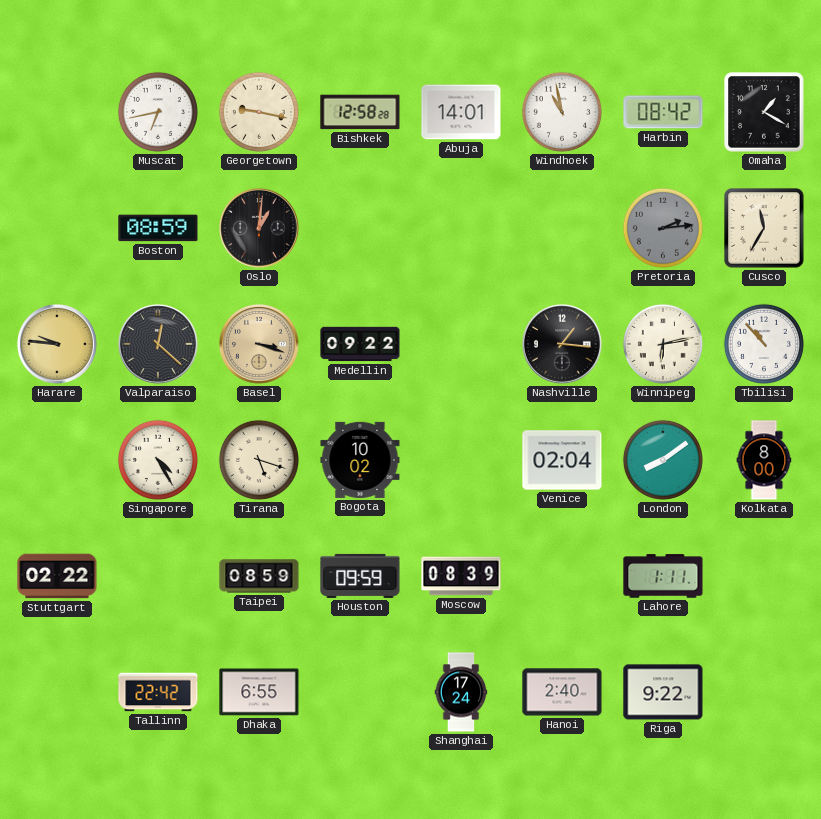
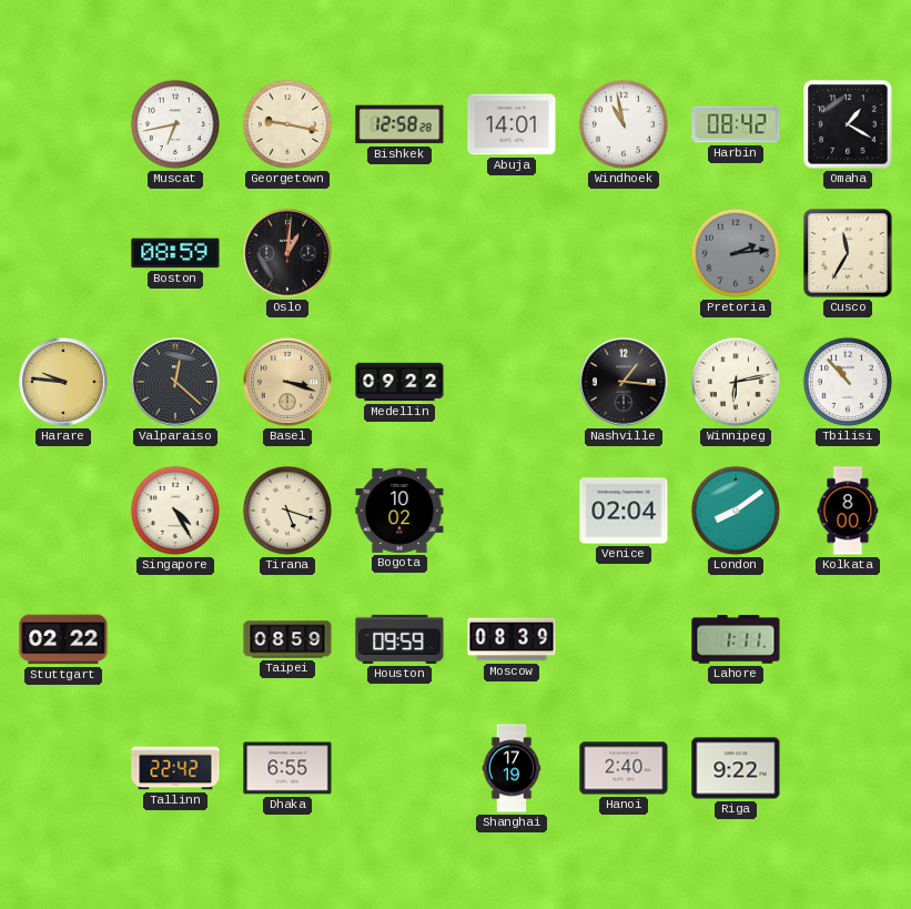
Shanghai: 17:24 -> 17:19 (512, 768)
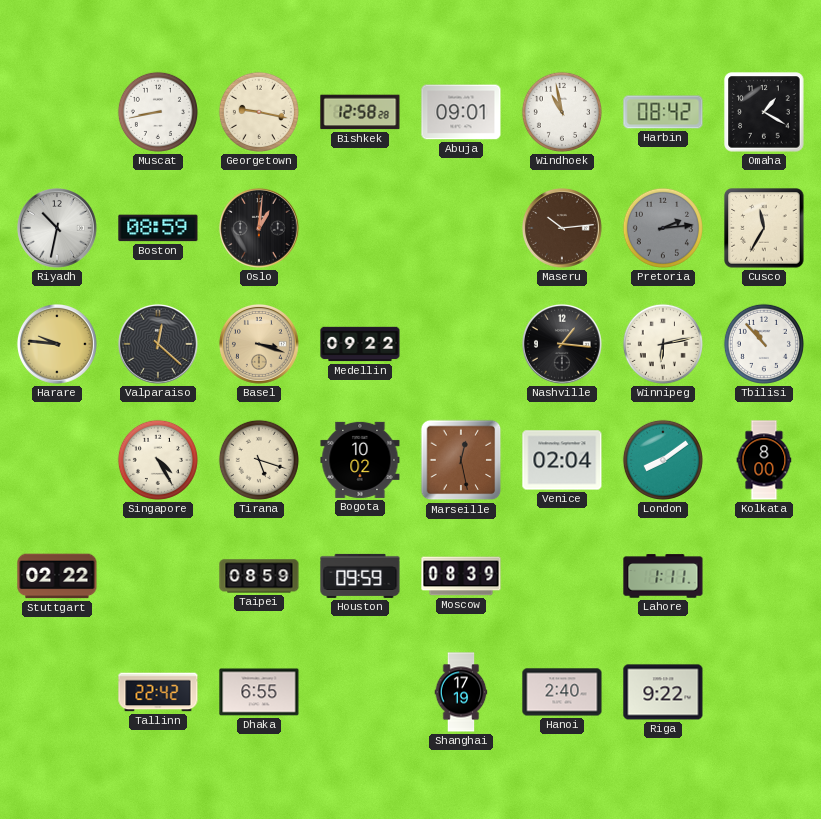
Muscat: 6:43 -> 8:43 (158, 112)
Abuja: 14:01 -> 09:01 (461, 112)
Riyadh: none -> 10:32 (57, 228)
Maseru: none -> 10:14 (562, 228)
Marseille: none -> 12:28 (461, 460)
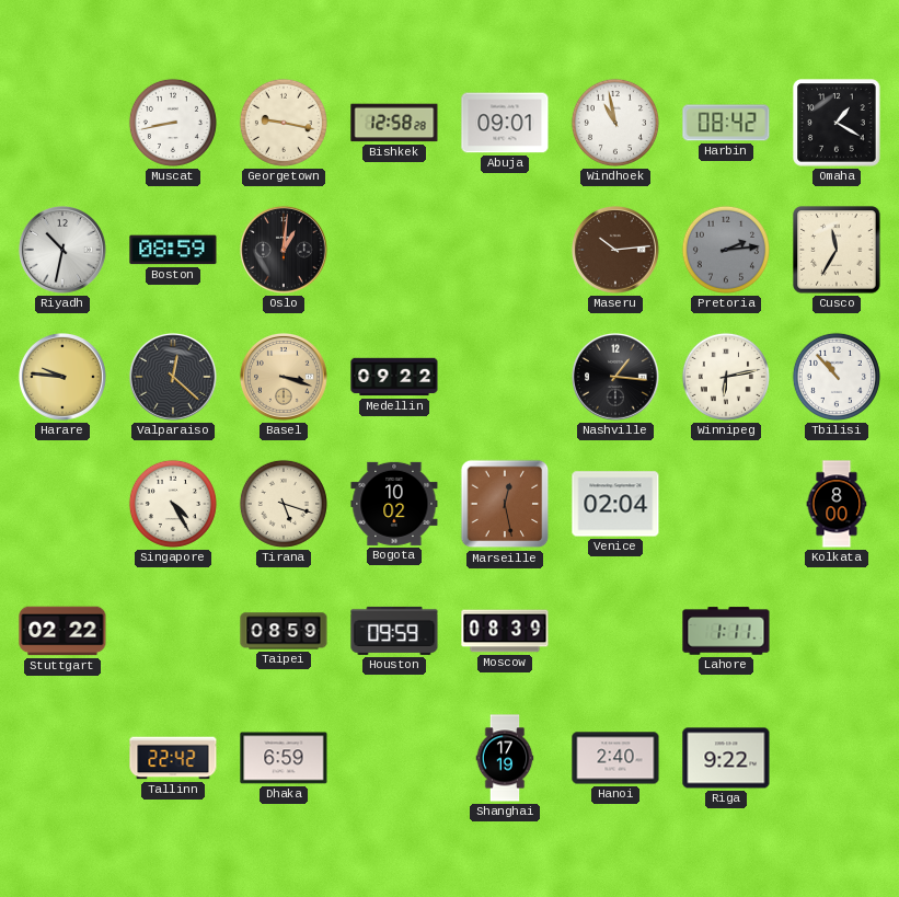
London: 8:09 -> none (663, 460)
Dhaka: 6:55 -> 6:59 (284, 758)
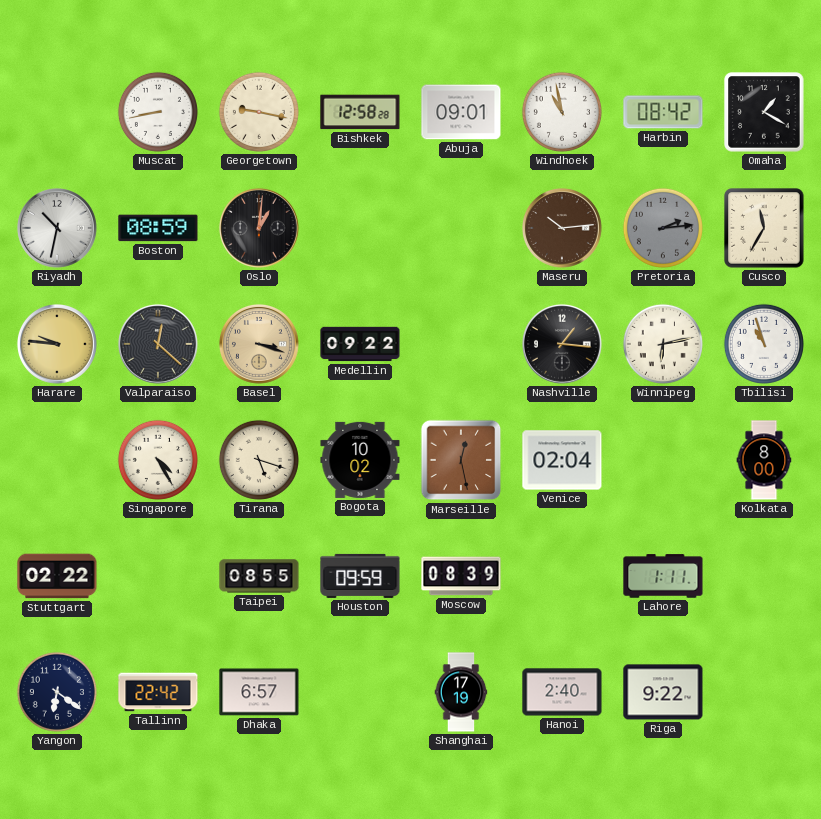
Tbilisi: 10:53 -> 10:57 (764, 344)
Taipei: 08:59 -> 08:55 (259, 576)
Yangon: none -> 6:21 (57, 692)
Dhaka: 6:59 -> 6:57 (259, 692)
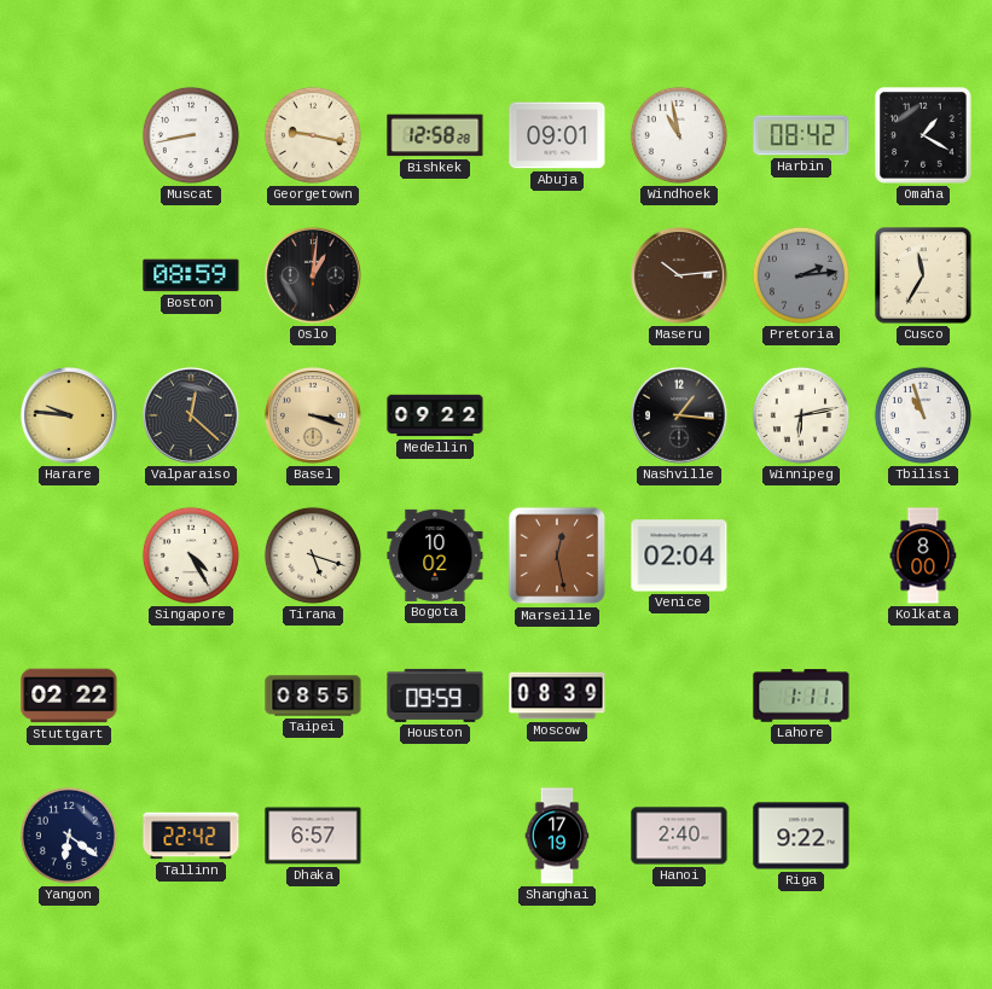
Riyadh: 10:32 -> none (57, 228)
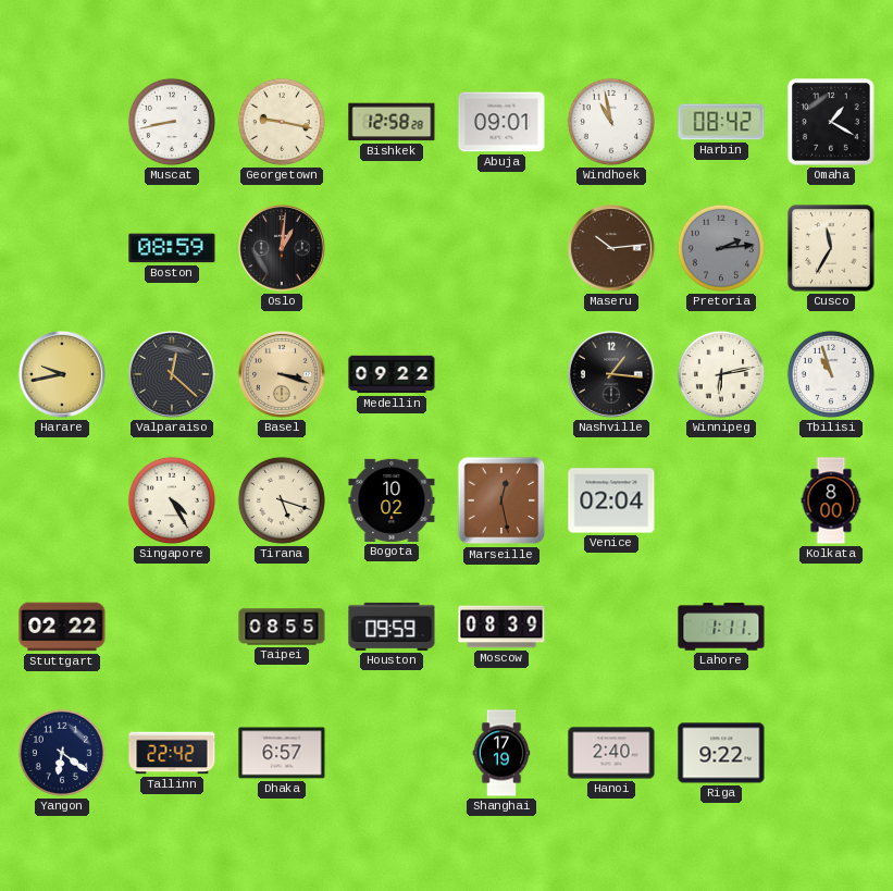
Harare: 9:46 -> 9:43 (62, 374)
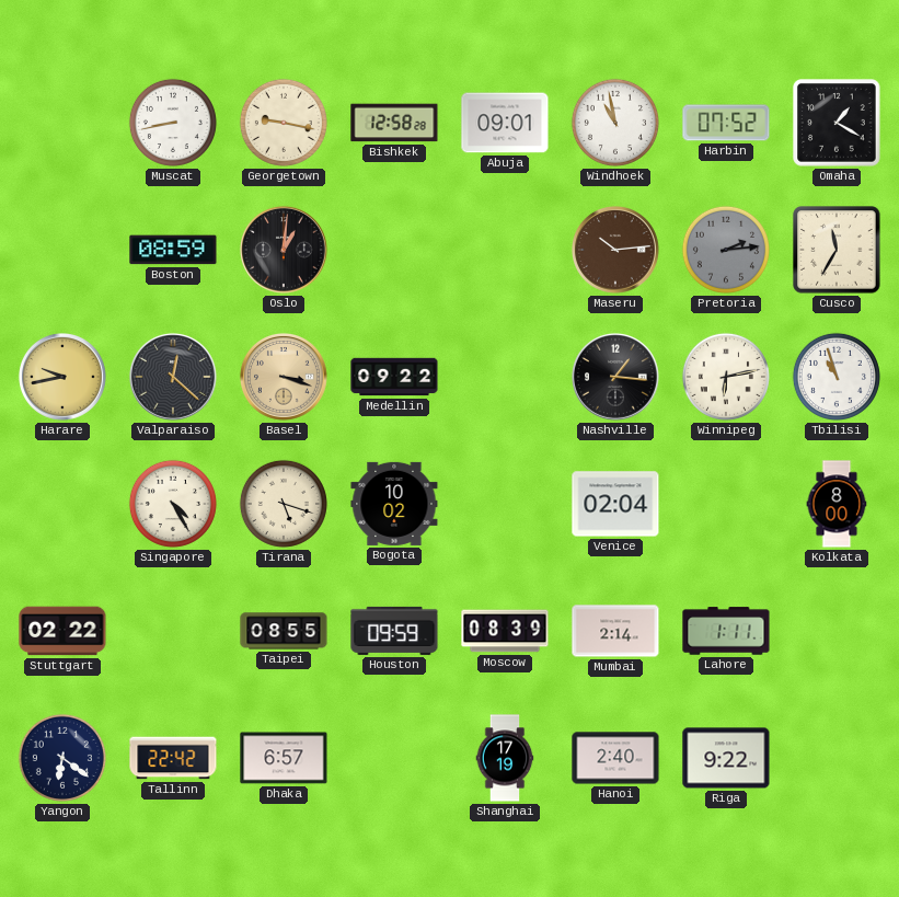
Harbin: 08:42 -> 07:52 (726, 123)
Marseille: 12:28 -> none (501, 500)
Mumbai: none -> 2:14 (615, 631)
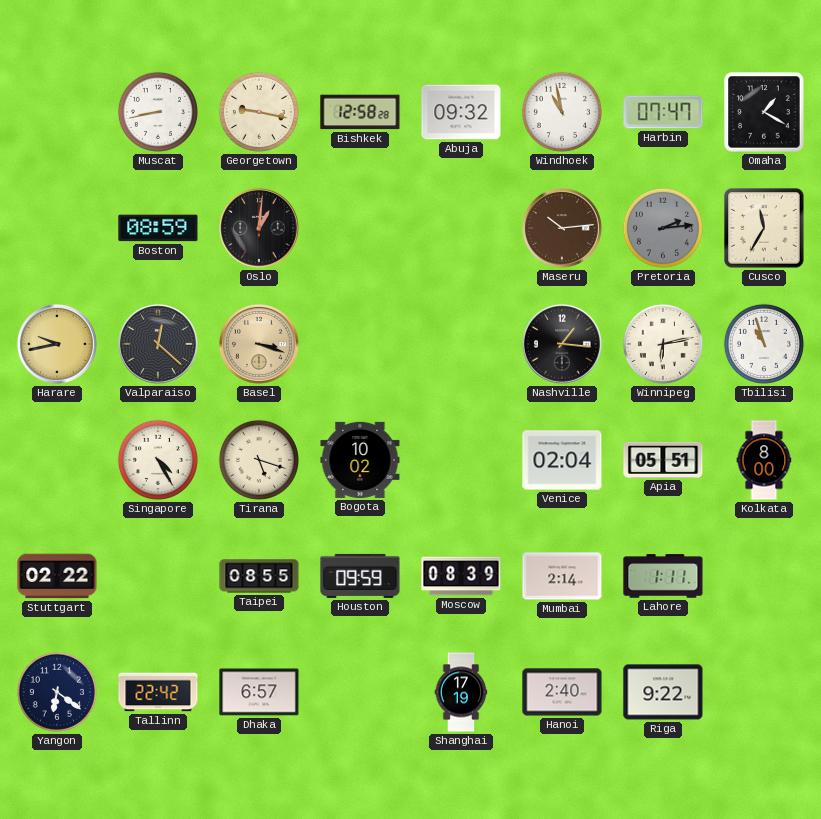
Abuja: 09:01 -> 09:32 (461, 112)
Harbin: 07:52 -> 07:47 (663, 112)
Medellin: 09:22 -> none (394, 377)
Apia: none -> 05:51 (663, 460)
